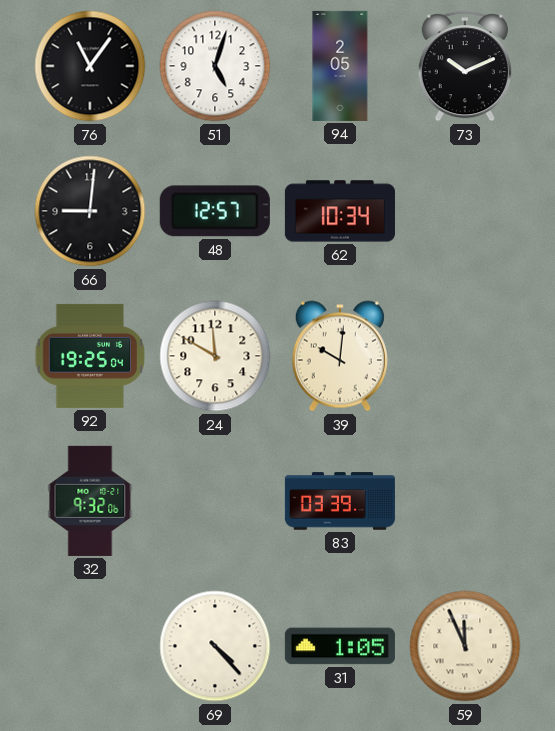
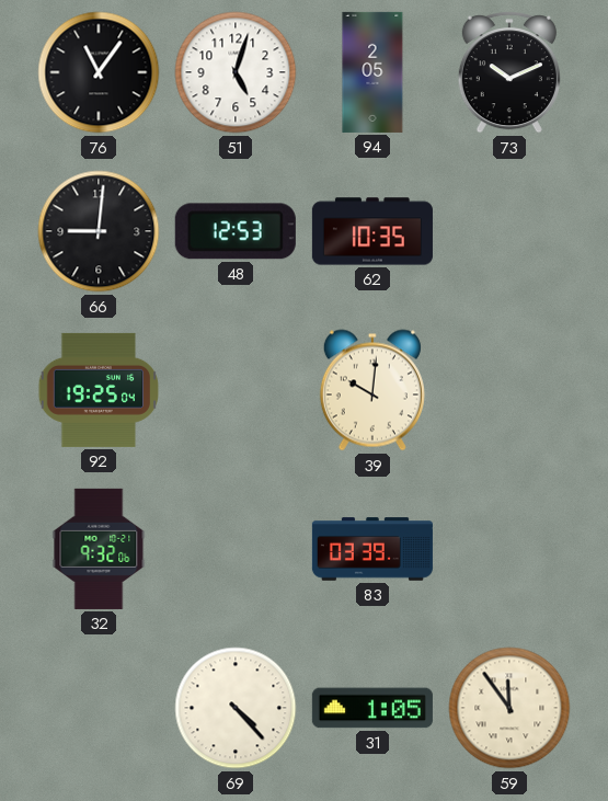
48: 12:57 -> 12:53 (236, 231)
62: 10:34 -> 10:35 (372, 231)
24: 11:50 -> none (215, 356)
59: 11:56 -> 11:54 (509, 708)
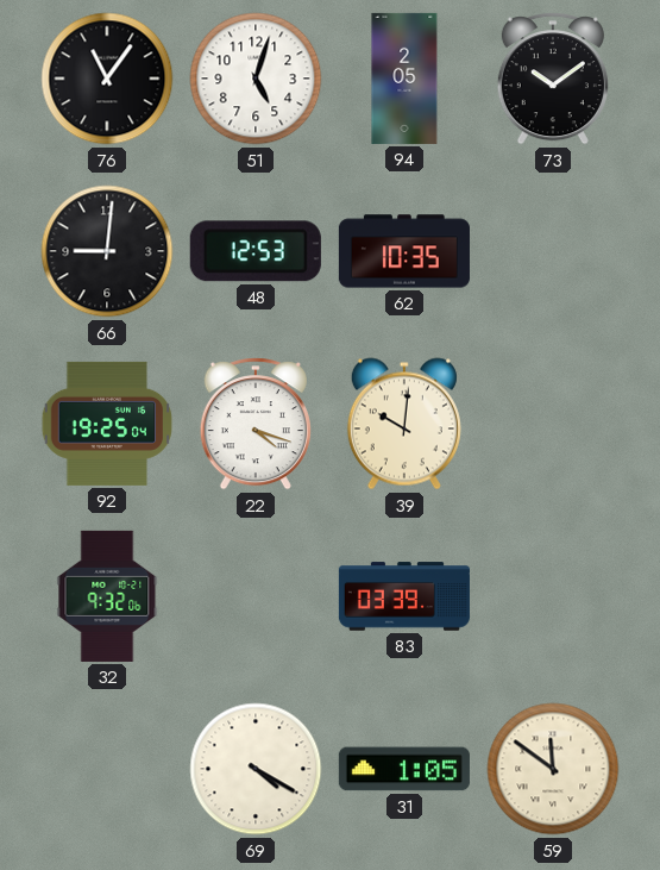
73: 10:11 -> 10:09 (553, 79)
22: none -> 4:18 (256, 424)
69: 4:23 -> 4:20 (256, 769)
59: 11:54 -> 11:51 (553, 769)
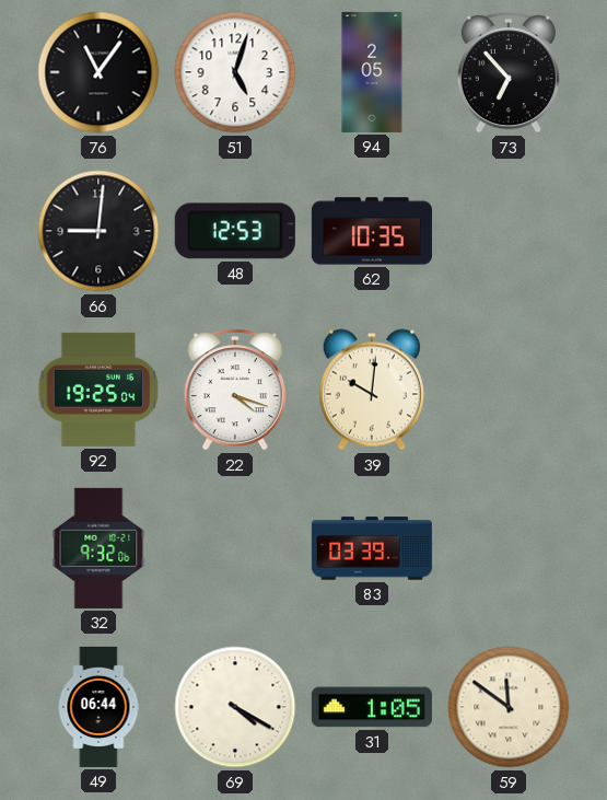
73: 10:09 -> 6:53 (509, 72)
49: none -> 06:44 (98, 707)
